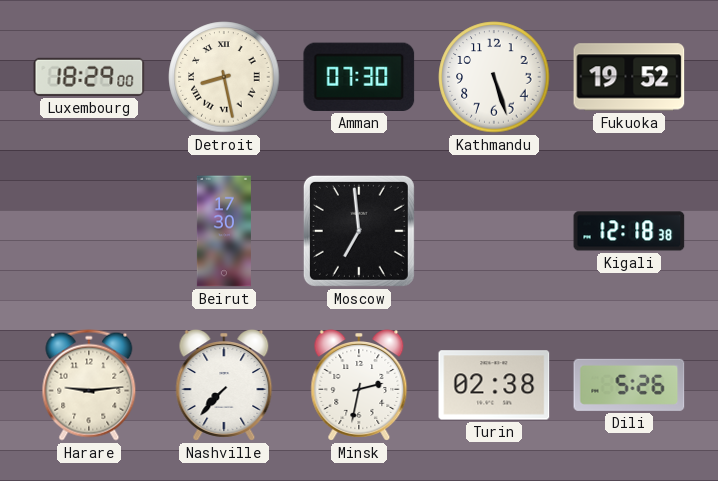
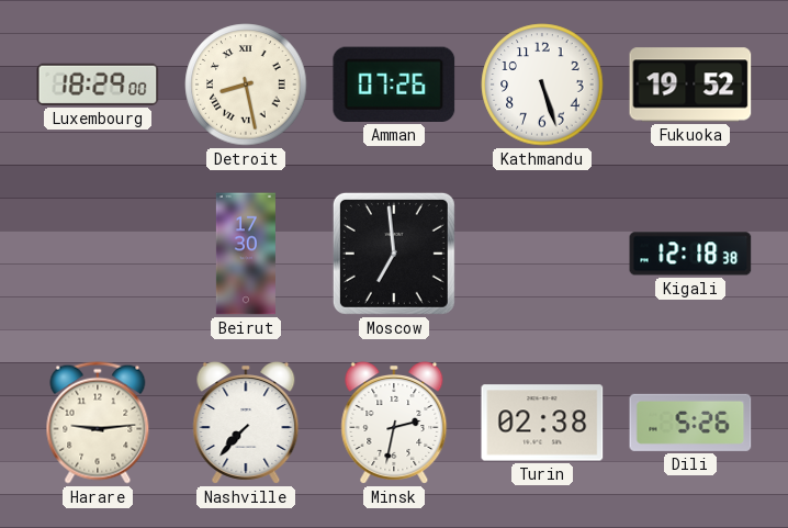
Amman: 07:30 -> 07:26 (394, 85)
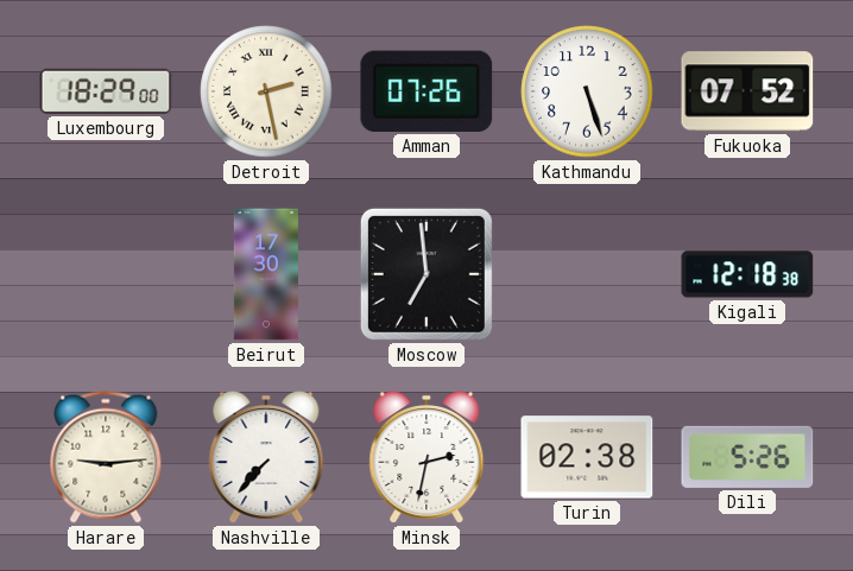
Detroit: 8:28 -> 2:28 (266, 91)
Fukuoka: 19:52 -> 07:52 (747, 91)
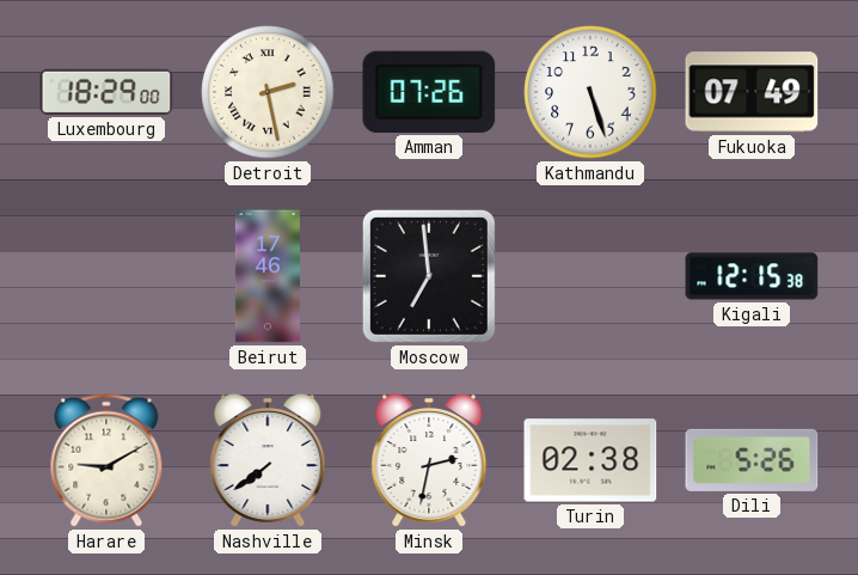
Fukuoka: 07:52 -> 07:49 (752, 92)
Beirut: 17:30 -> 17:46 (268, 276)
Kigali: 12:18 -> 12:15 (752, 276)
Harare: 9:14 -> 9:10 (106, 460)
Nashville: 7:37 -> 7:39 (268, 461)
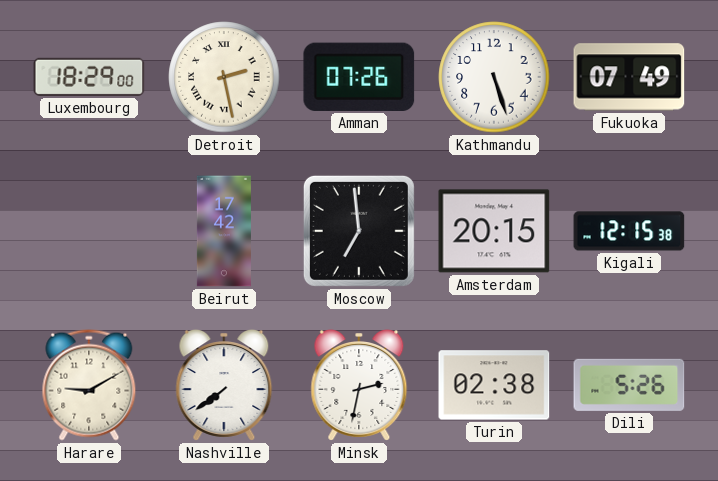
Beirut: 17:46 -> 17:42 (224, 231)
Amsterdam: none -> 20:15 (494, 231)
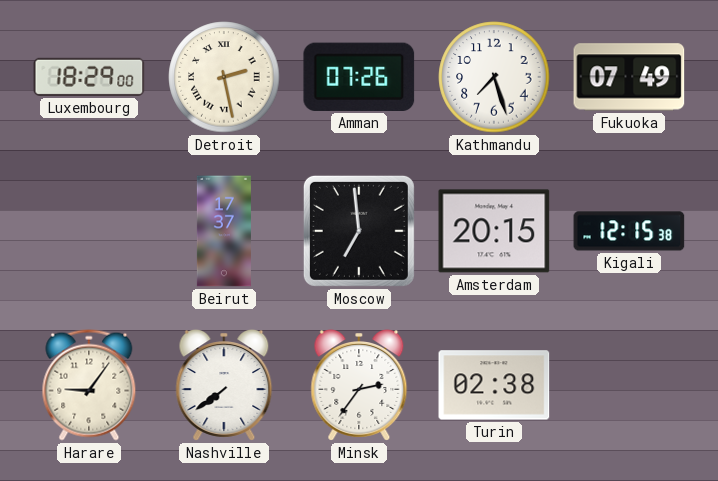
Kathmandu: 5:27 -> 7:27 (494, 77)
Beirut: 17:42 -> 17:37 (224, 231)
Harare: 9:10 -> 9:06 (89, 385)
Minsk: 2:32 -> 2:36 (359, 386)
Dili: 5:26 -> none (629, 385)
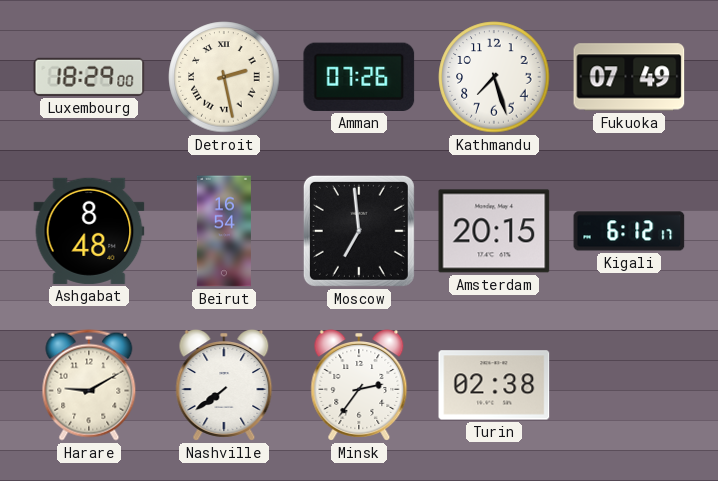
Ashgabat: none -> 8:48 (89, 231)
Beirut: 17:37 -> 16:54 (224, 231)
Kigali: 12:15 -> 6:12 (629, 231)
Harare: 9:06 -> 9:10 (89, 385)
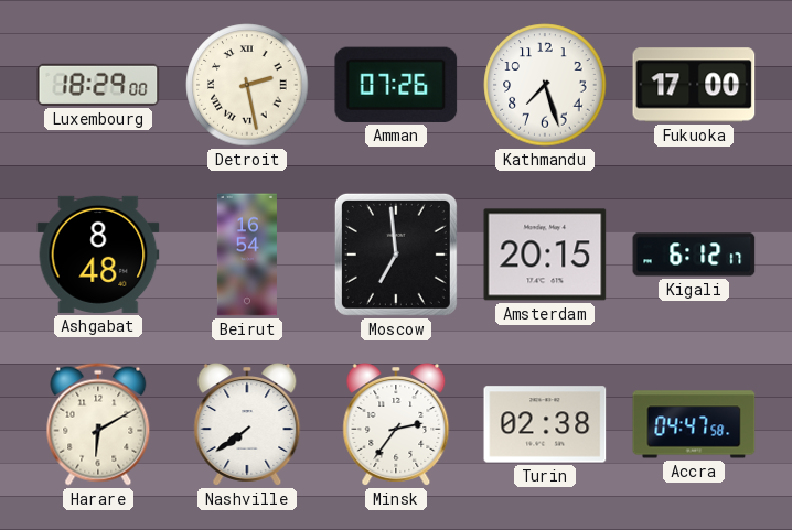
Fukuoka: 07:49 -> 17:00 (694, 85)
Harare: 9:10 -> 6:10 (98, 424)
Accra: none -> 04:47 (694, 424)
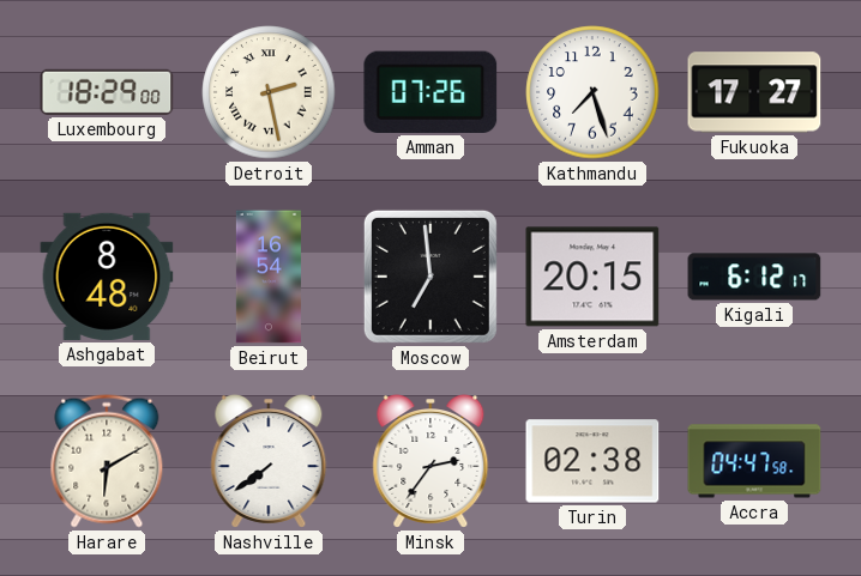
Fukuoka: 17:00 -> 17:27 (754, 92)
